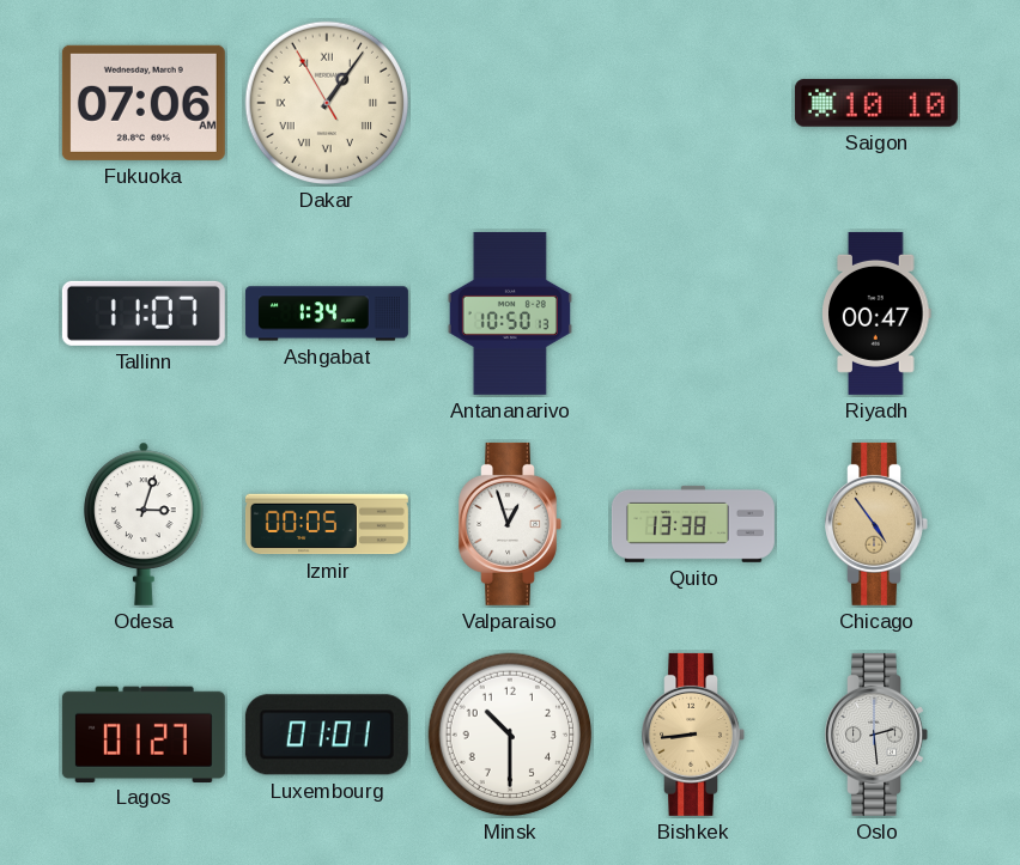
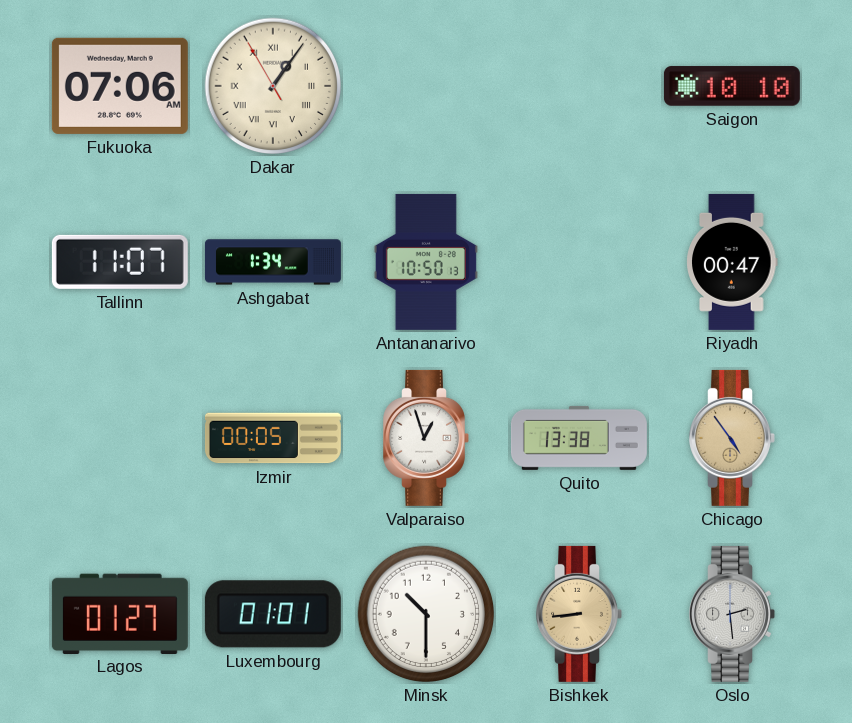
Odesa: 3:03 -> none (144, 524)
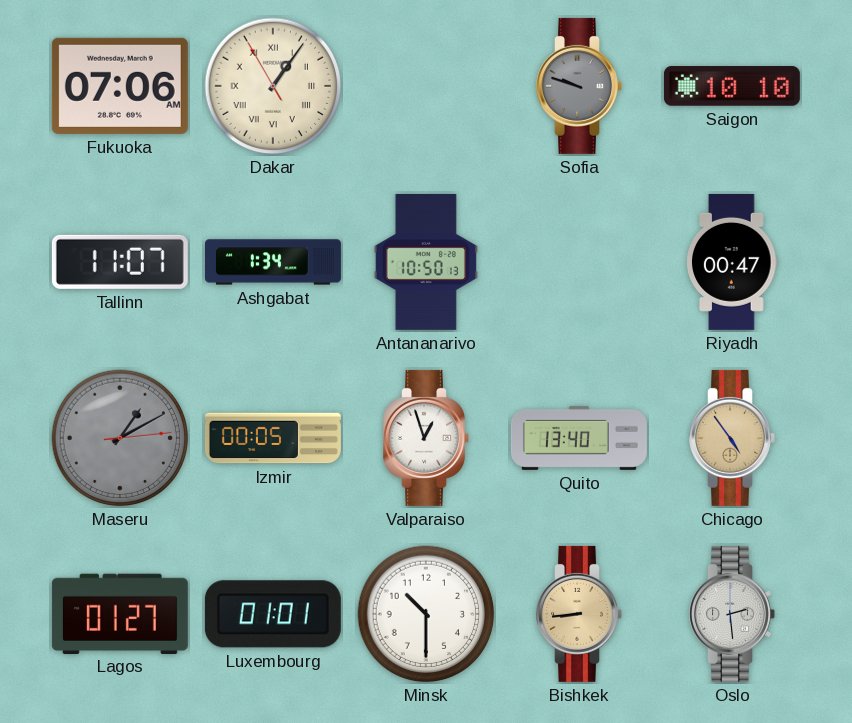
Sofia: none -> 9:48 (579, 86)
Maseru: none -> 1:10 (120, 438)
Quito: 13:38 -> 13:40 (579, 438)
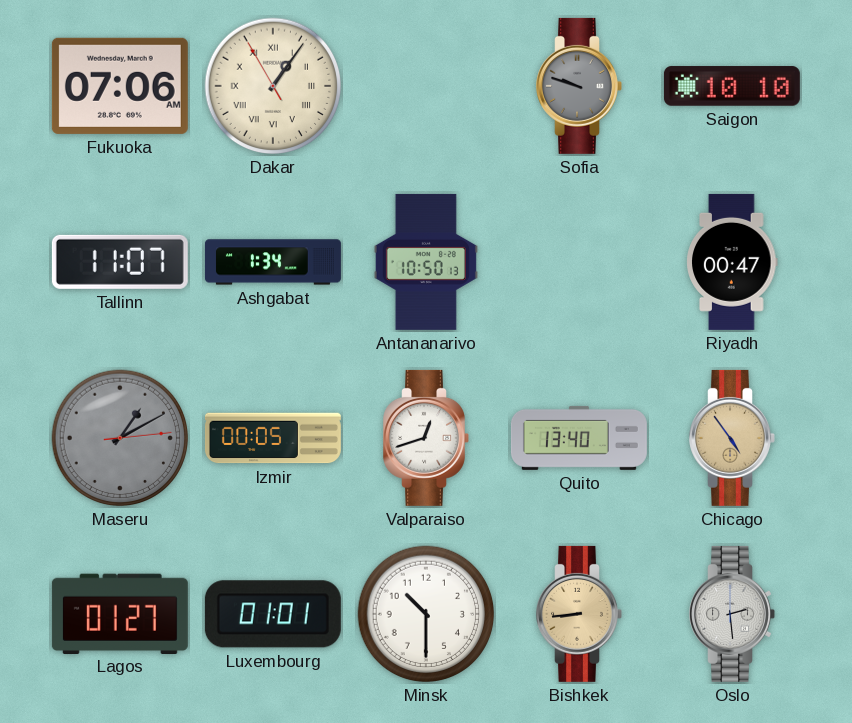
Valparaiso: 12:57 -> 12:42 (426, 438)
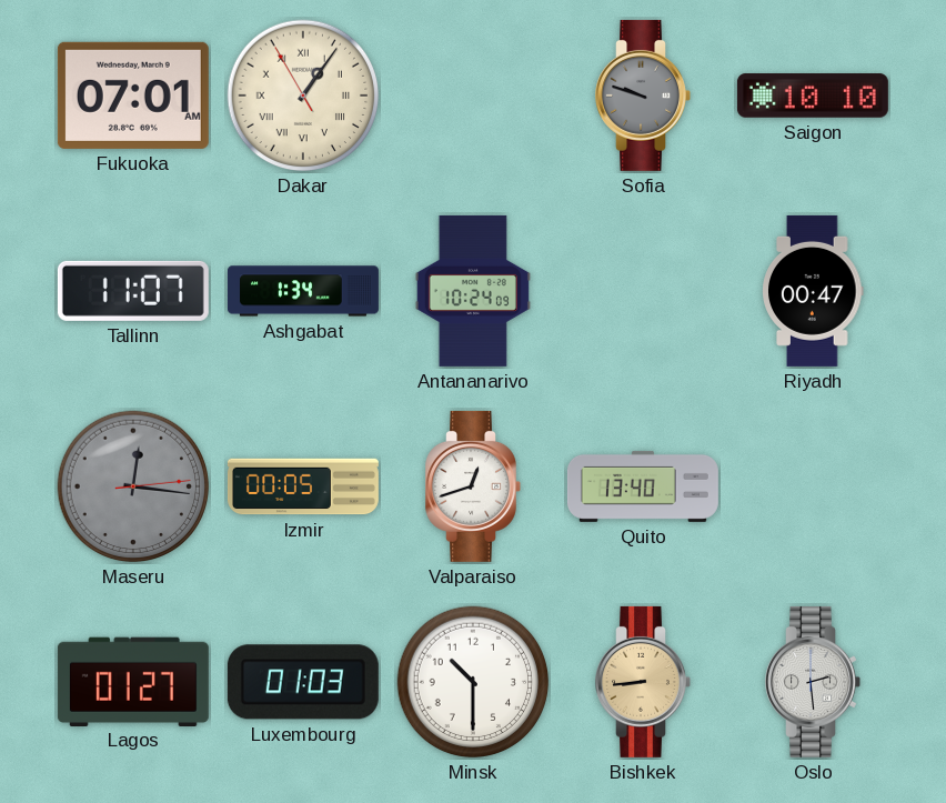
Fukuoka: 07:06 -> 07:01 (133, 96)
Antananarivo: 10:50 -> 10:24 (473, 291)
Maseru: 1:10 -> 12:16 (133, 486)
Chicago: 4:54 -> none (732, 438)
Luxembourg: 01:01 -> 01:03 (303, 682)
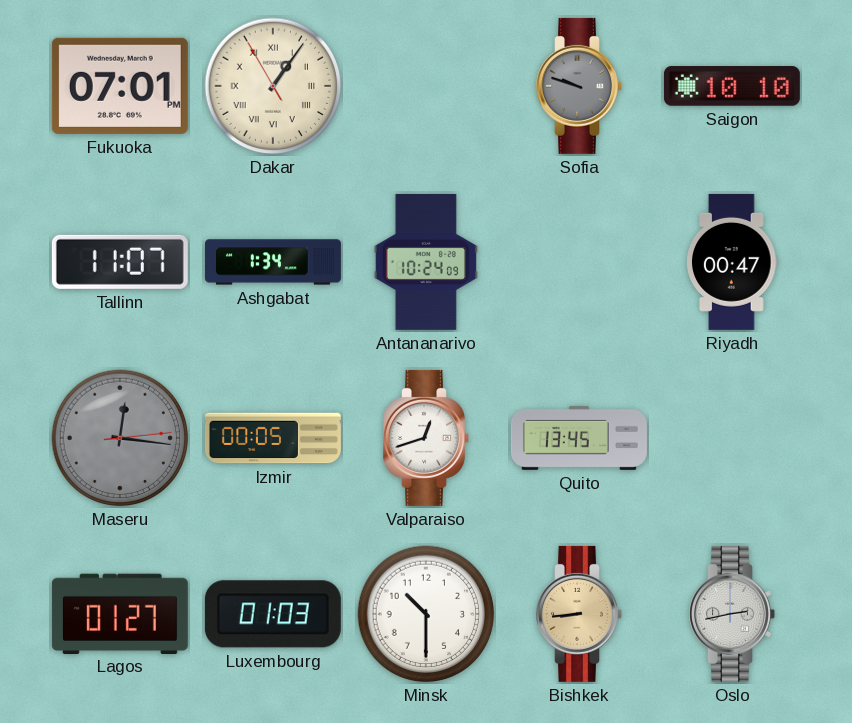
Fukuoka: 07:01 AM -> 07:01 PM (120, 86)
Quito: 13:40 -> 13:45 (579, 438)
Oslo: 2:29 -> 2:43 (732, 614)
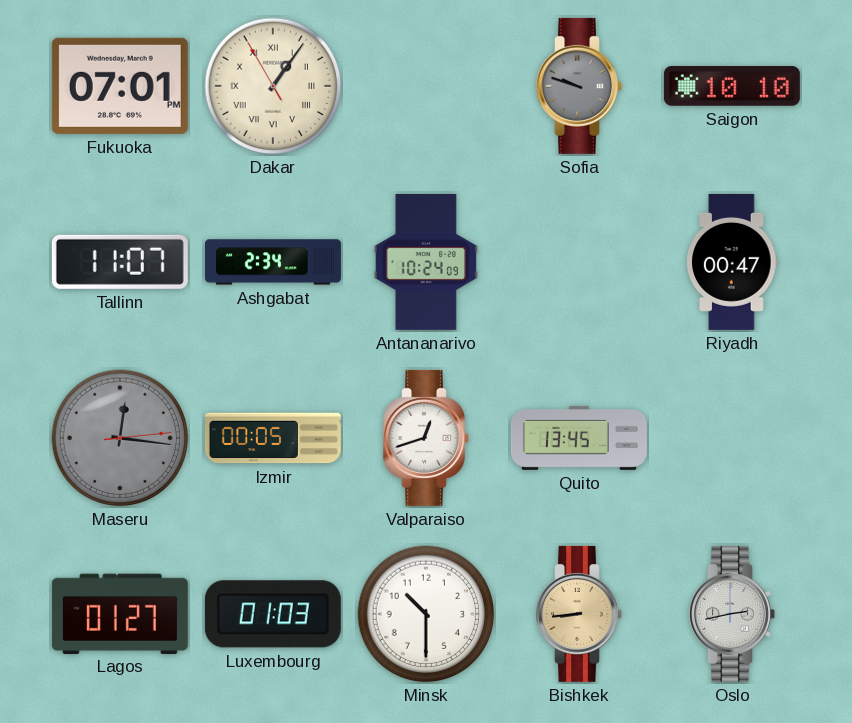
Ashgabat: 1:34 -> 2:34 (273, 262)
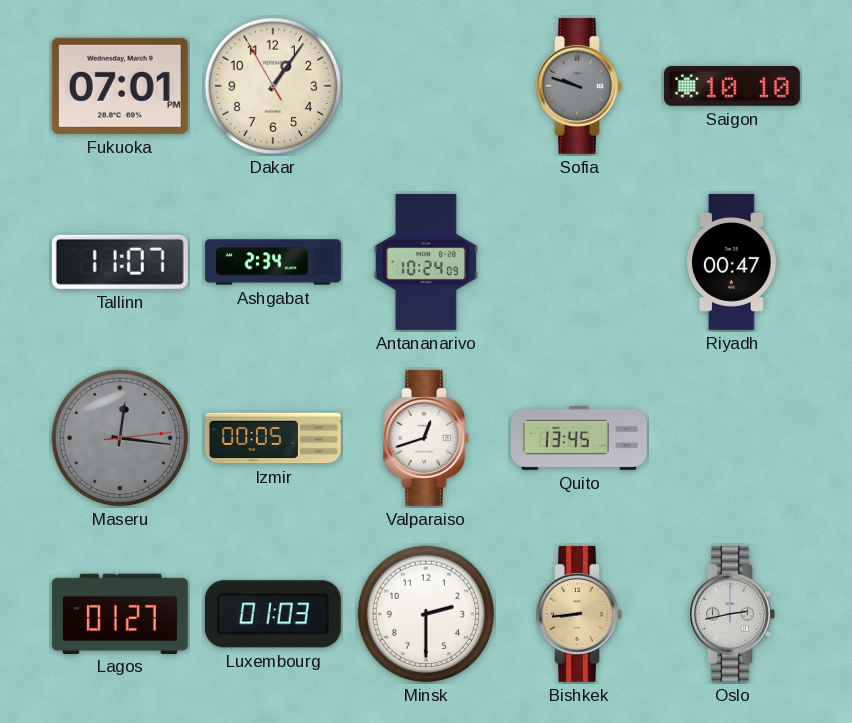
Dakar numerals: Roman -> Arabic (273, 86)
Minsk: 10:30 -> 2:30 (426, 614)
